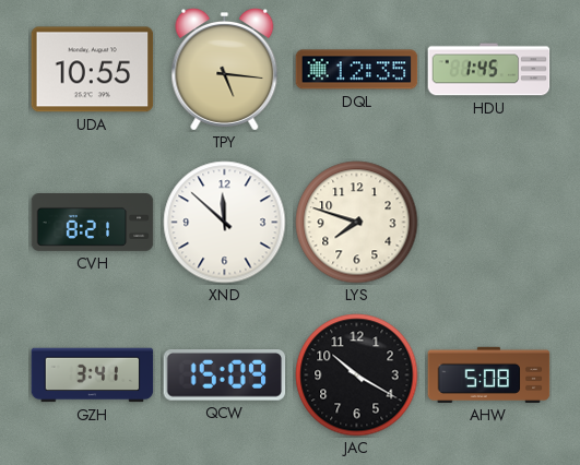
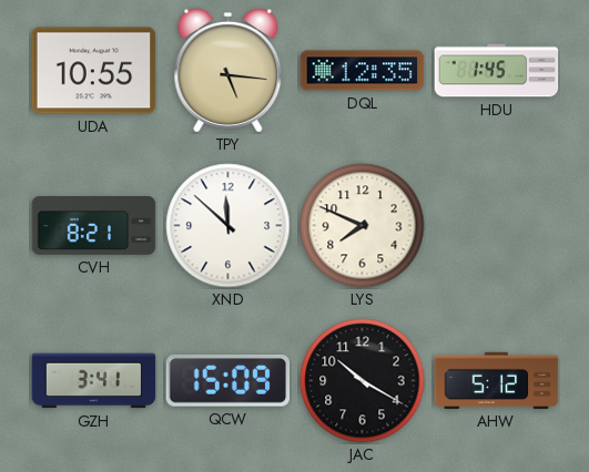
LYS: 7:48 -> 7:49 (363, 226)
AHW: 5:08 -> 5:12 (497, 380)
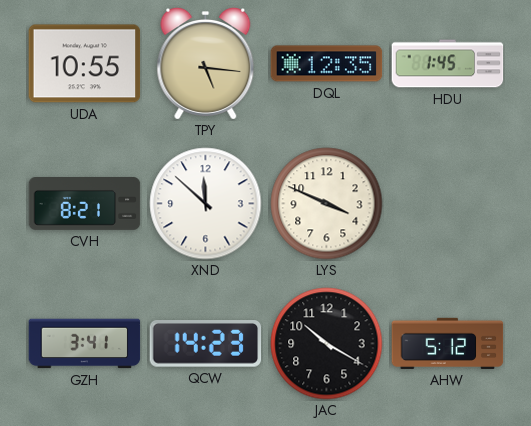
LYS: 7:49 -> 3:49 (327, 204)
QCW: 15:09 -> 14:23 (206, 344)
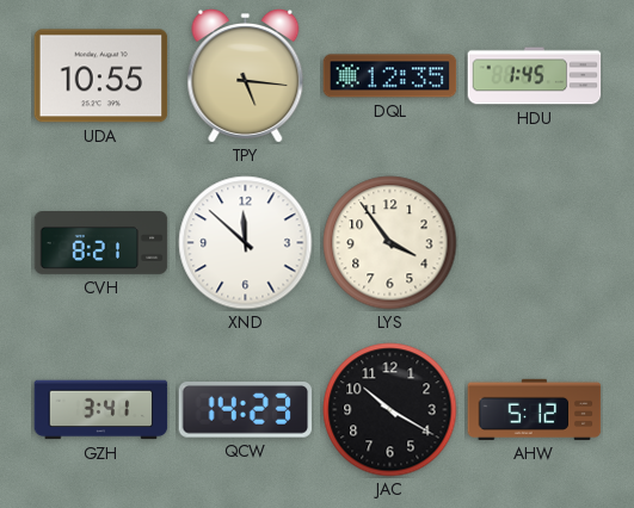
LYS: 3:49 -> 3:54 (390, 243)
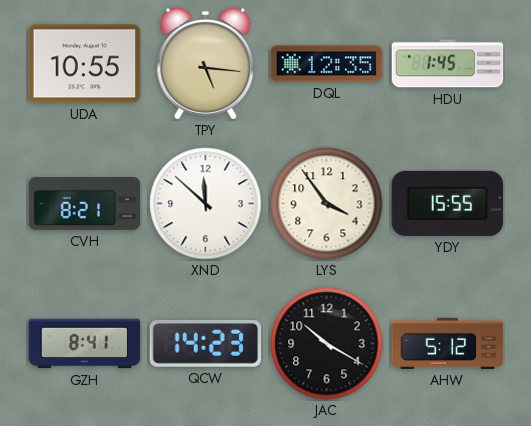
YDY: none -> 15:55 (448, 203)
GZH: 3:41 -> 8:41 (85, 344)
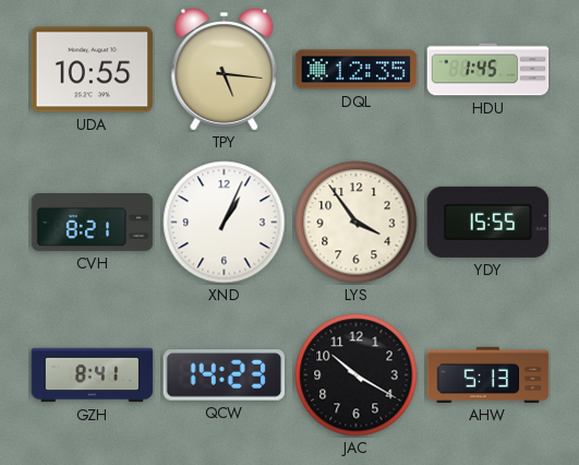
XND: 11:52 -> 1:04 (225, 223)
AHW: 5:12 -> 5:13 (488, 374)
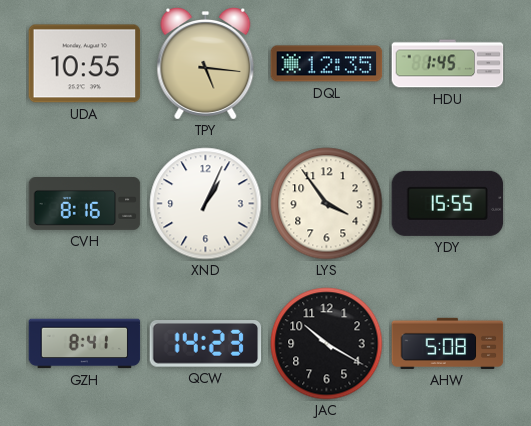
CVH: 8:21 -> 8:16 (85, 204)
AHW: 5:13 -> 5:08 (448, 343)
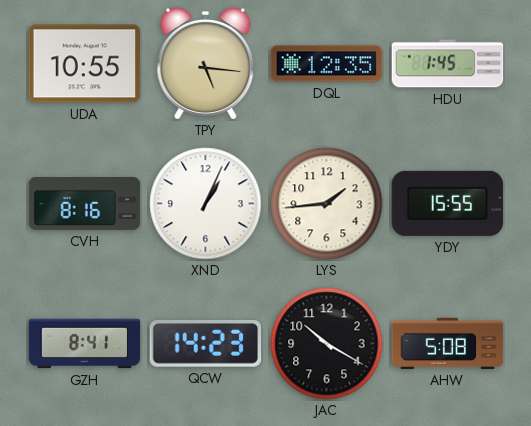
LYS: 3:54 -> 1:44 (327, 204)
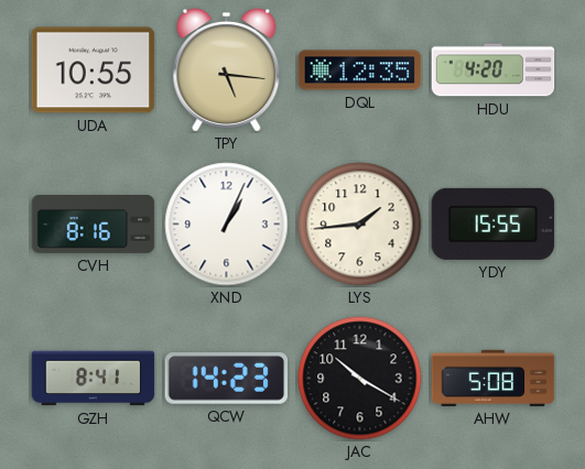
HDU: 1:45 -> 4:20 (494, 70)
